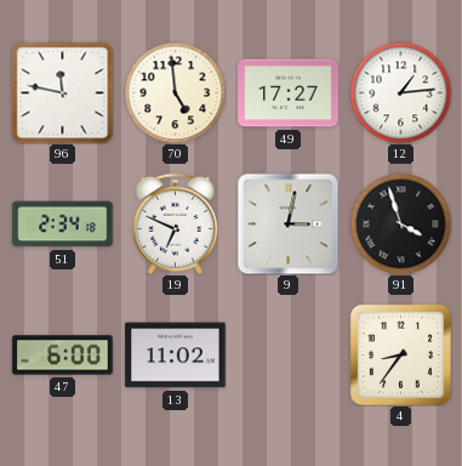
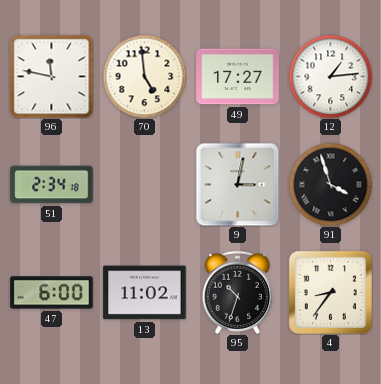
19: 6:49 -> none (175, 223)
95: none -> 10:33 (237, 292)
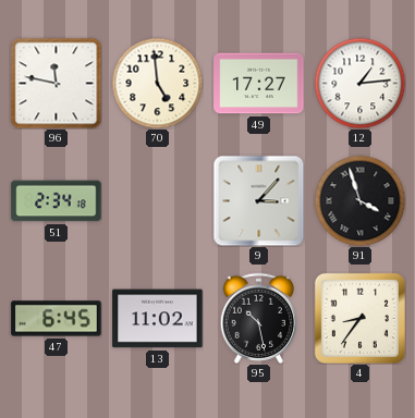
9: 3:02 -> 3:07 (258, 200)
47: 6:00 -> 6:45 (57, 319)
95: 10:33 -> 10:28 (258, 318)
